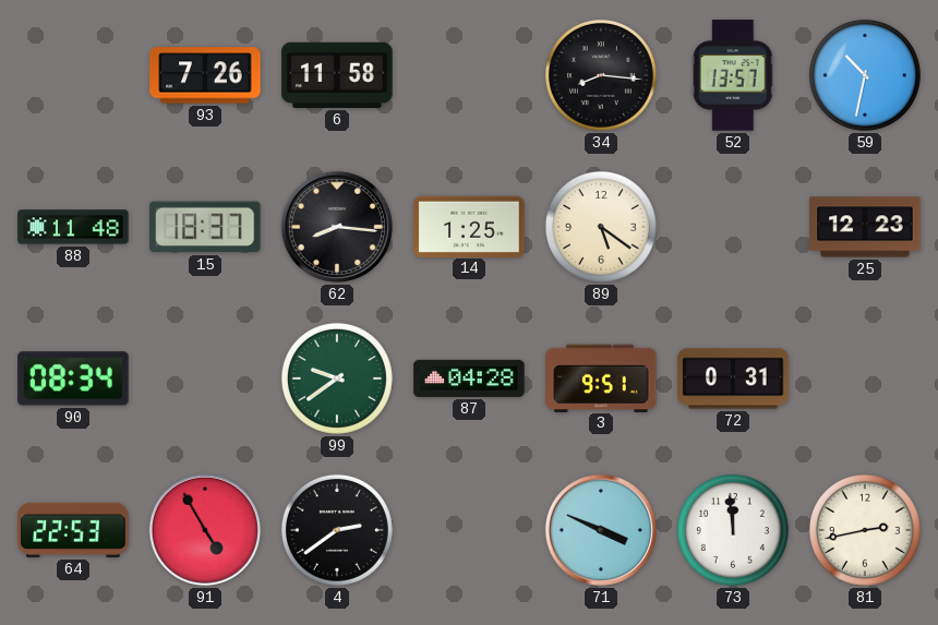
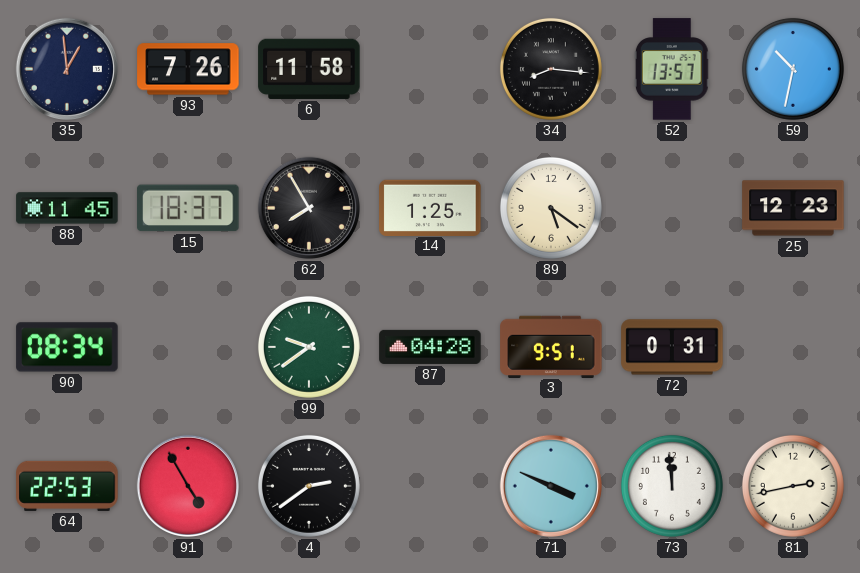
35: none -> 12:59 (67, 69)
88: 11:48 -> 11:45 (67, 208)
62: 8:16 -> 7:55 (309, 208)
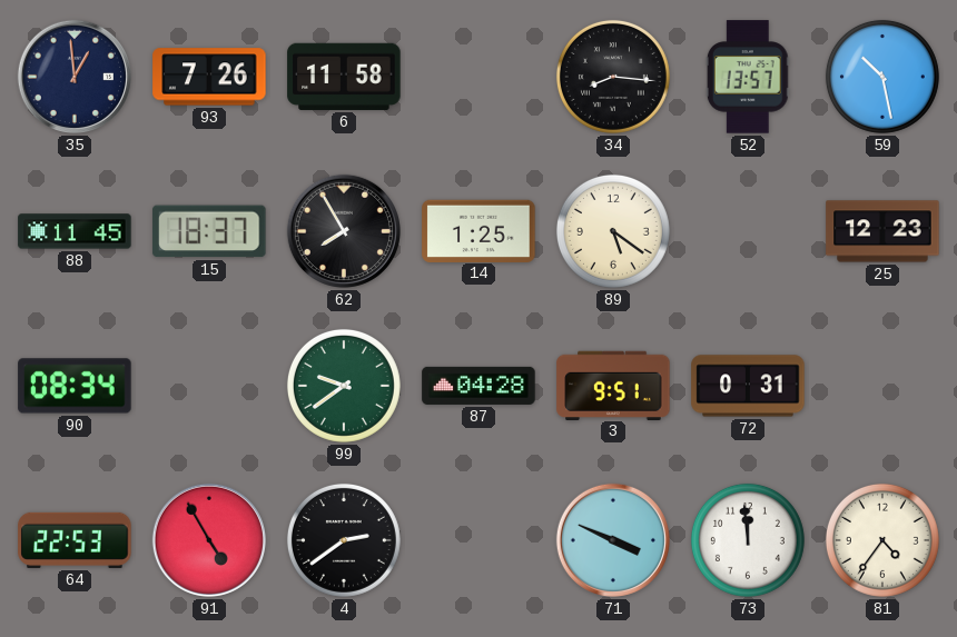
59: 10:32 -> 10:28 (882, 77)
81: 2:43 -> 4:36 (882, 540)
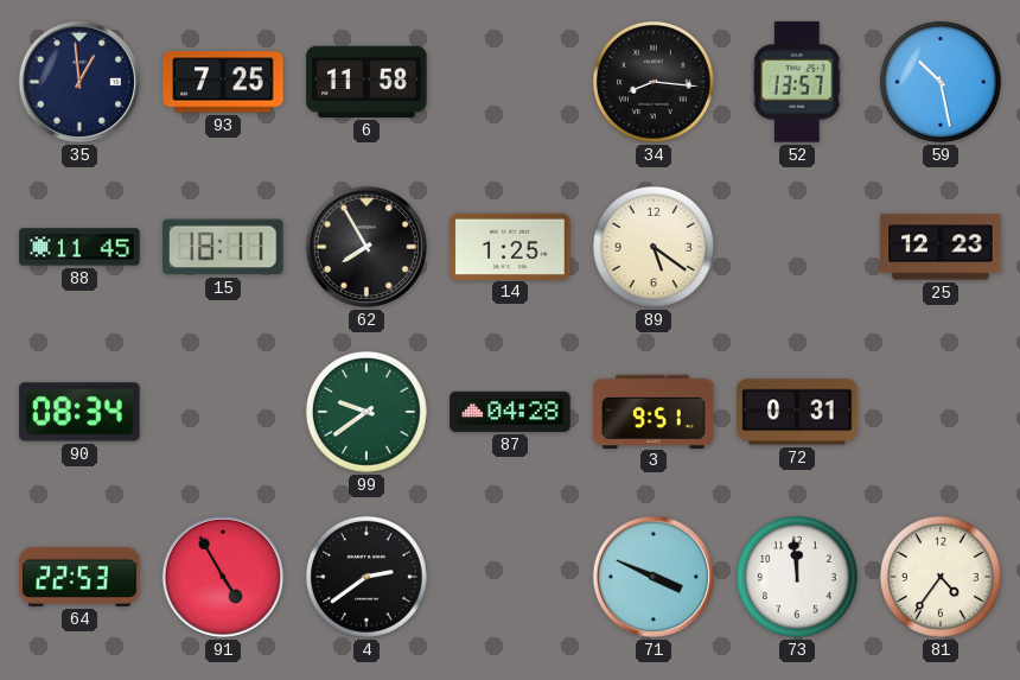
93: 7:26 -> 7:25 (223, 82)
15: 18:37 -> 18:11 (223, 247)
